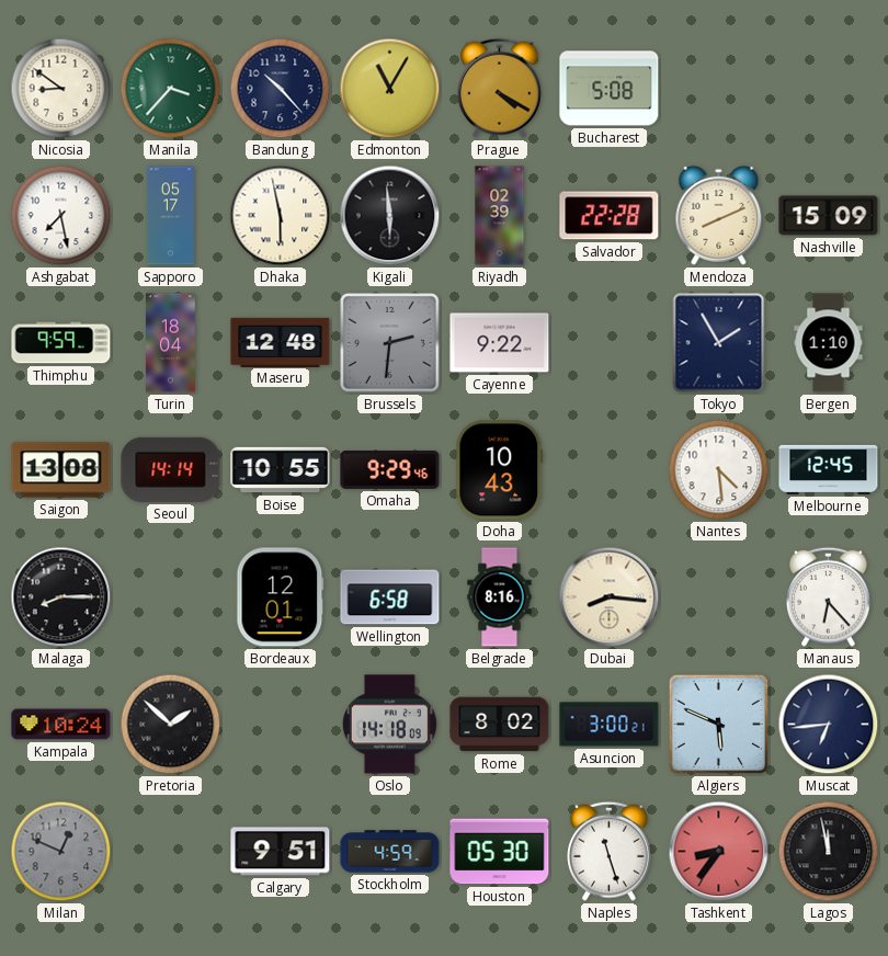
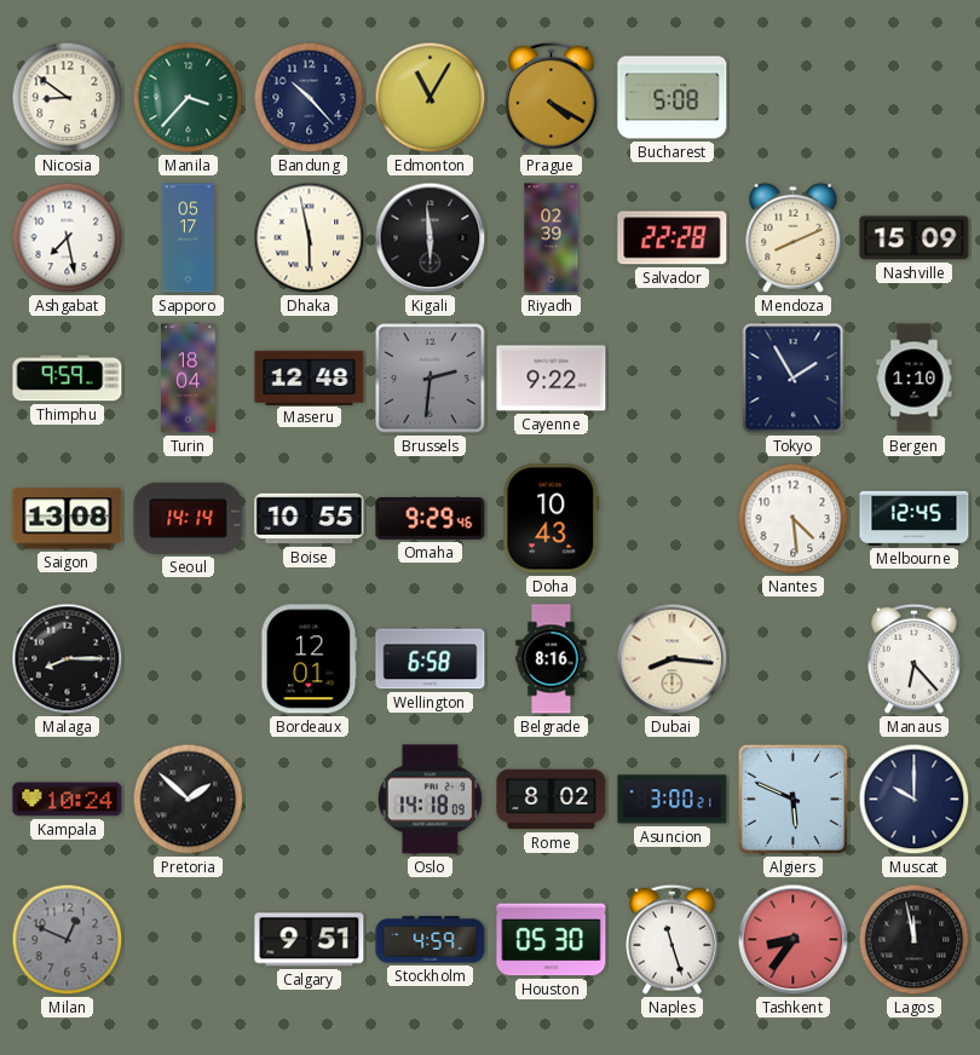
Muscat: 6:44 -> 10:00 (915, 800)
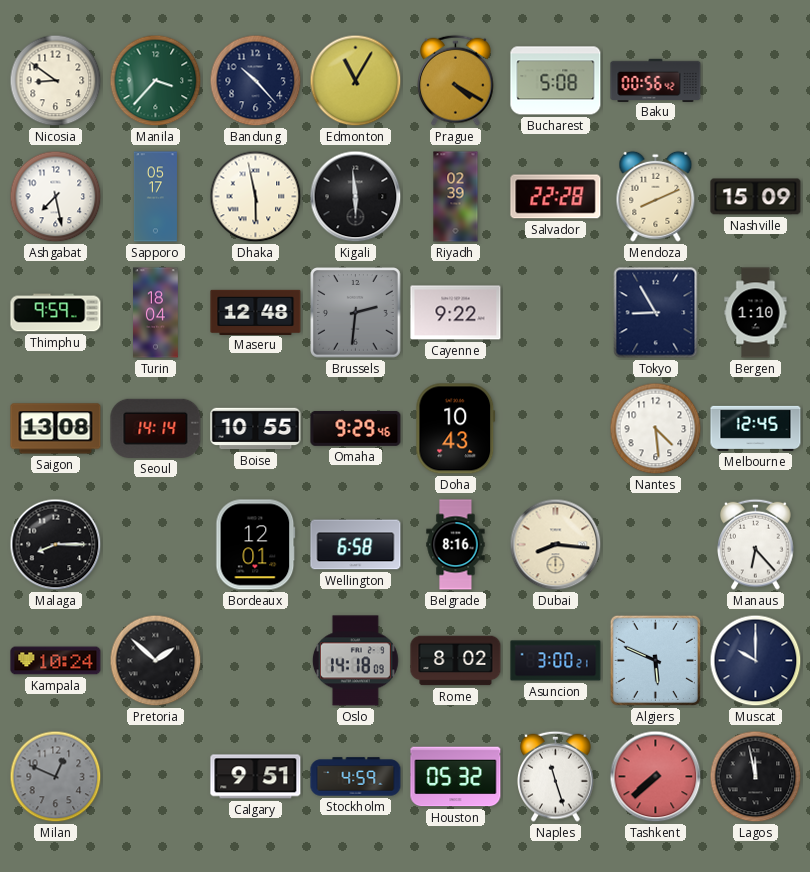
Baku: none -> 00:56 (656, 80)
Tokyo: 1:55 -> 8:55 (656, 313)
Houston: 05:30 -> 05:32 (456, 777)
Tashkent: 8:36 -> 7:38 (656, 777)
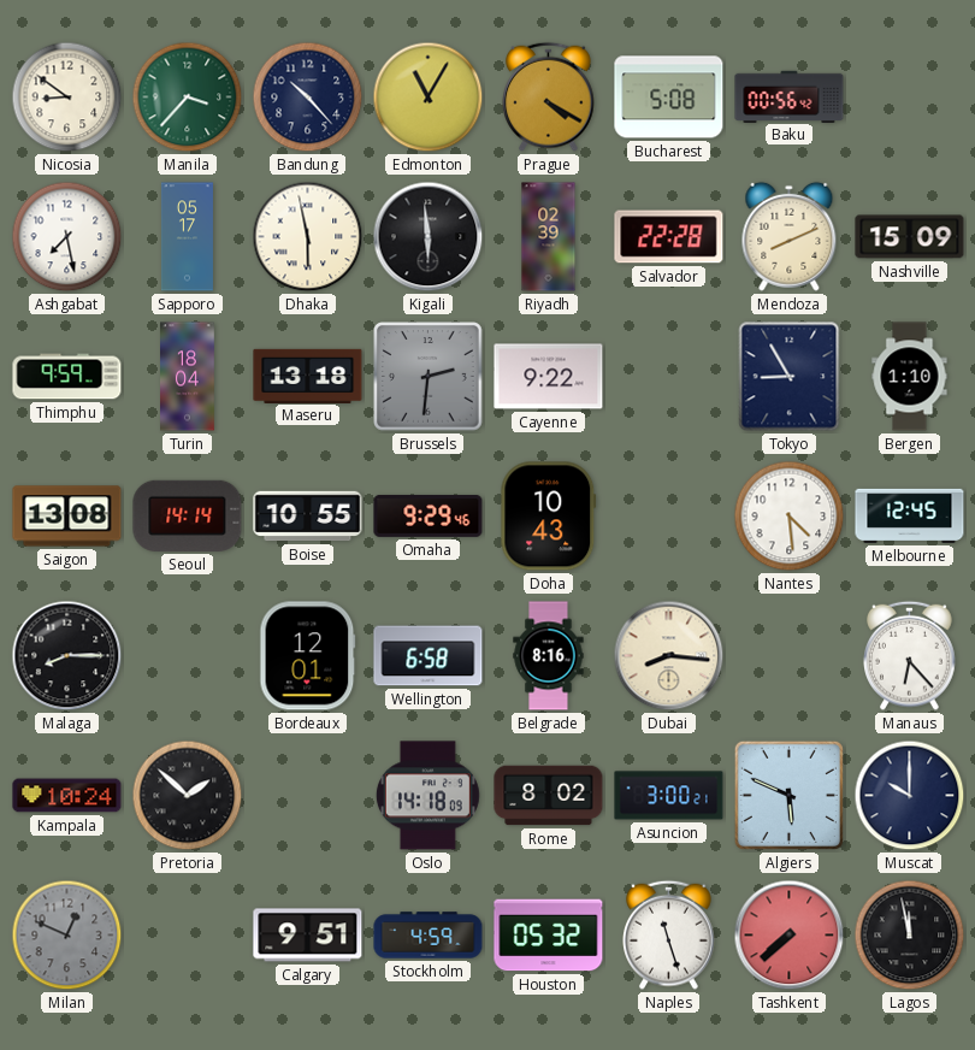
Maseru: 12:48 -> 13:18 (308, 376)
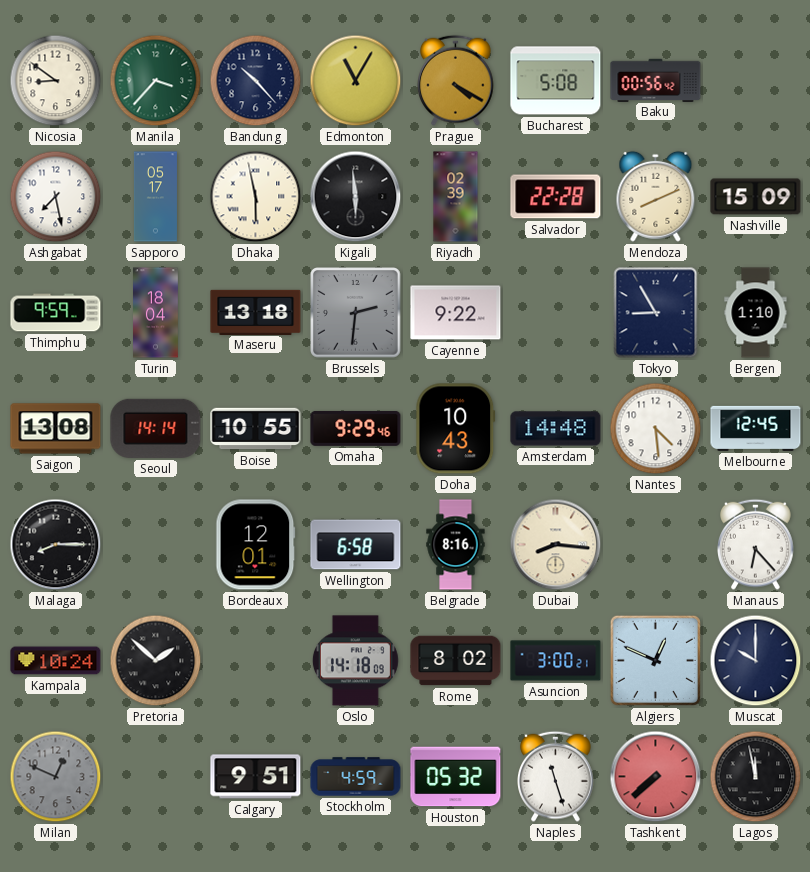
Amsterdam: none -> 14:48 (556, 429)
Algiers: 5:49 -> 12:49 (655, 660)
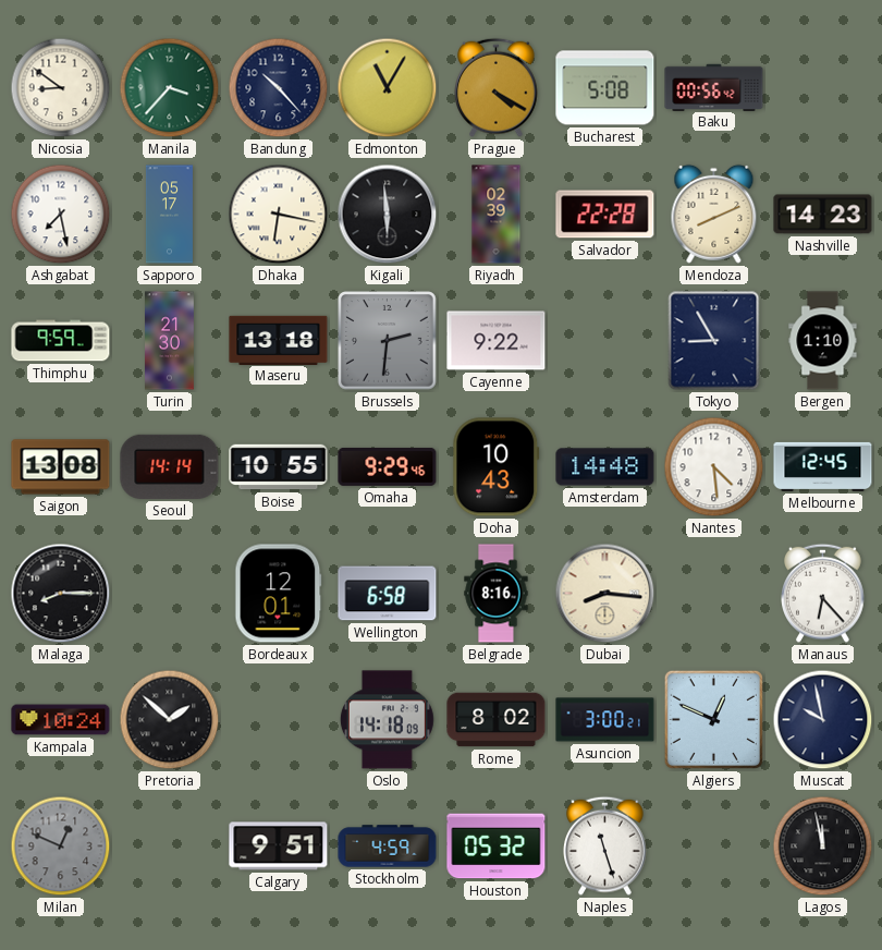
Dhaka: 5:58 -> 6:17 (279, 215)
Nashville: 15:09 -> 14:23 (823, 215)
Turin: 18:04 -> 21:30 (170, 341)
Muscat: 10:00 -> 9:58 (823, 720)
Tashkent: 7:38 -> none (656, 777)
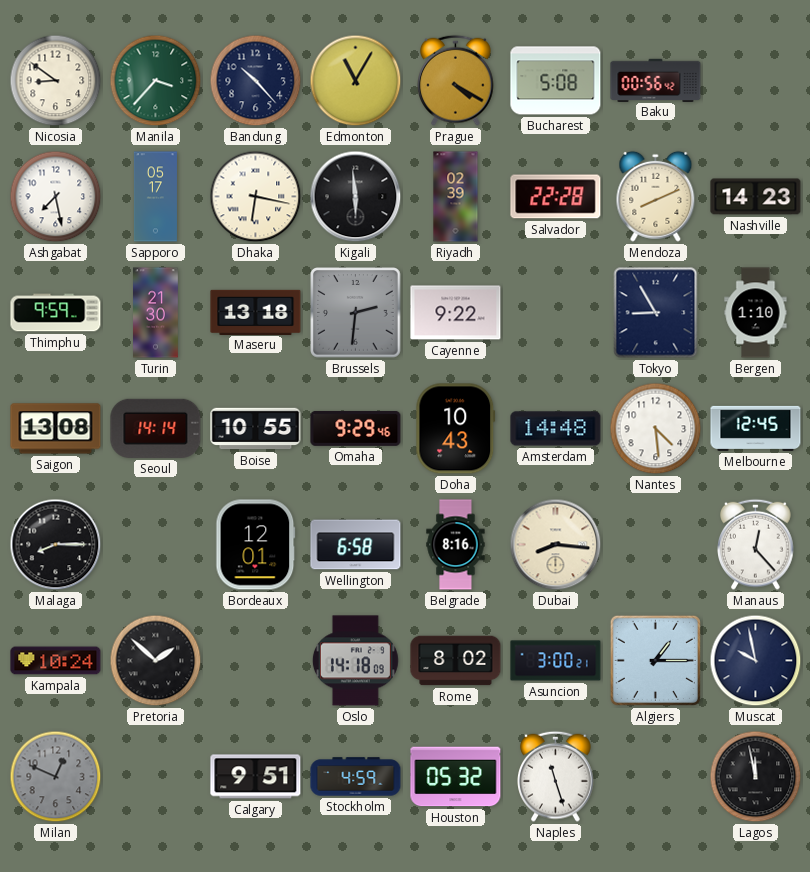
Manaus: 6:23 -> 12:23 (756, 544)
Algiers: 12:49 -> 1:15 (655, 660)
